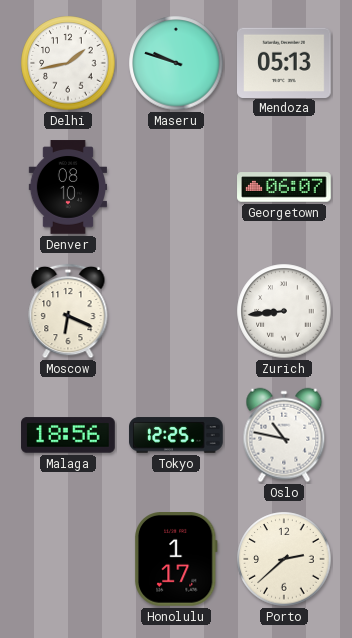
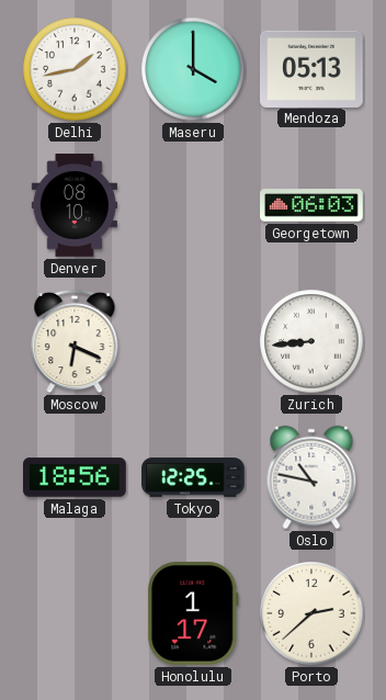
Maseru: 9:48 -> 4:00 (193, 69)
Georgetown: 06:07 -> 06:03 (311, 205)
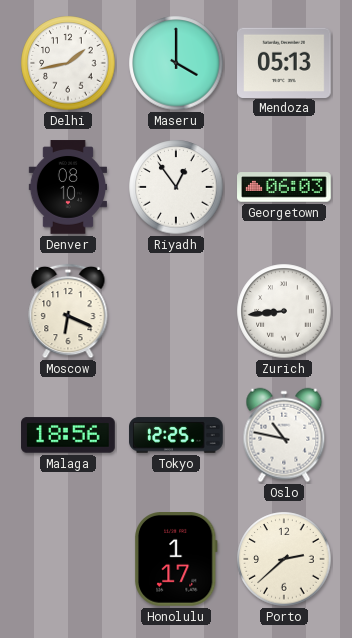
Riyadh: none -> 12:54 (176, 187)
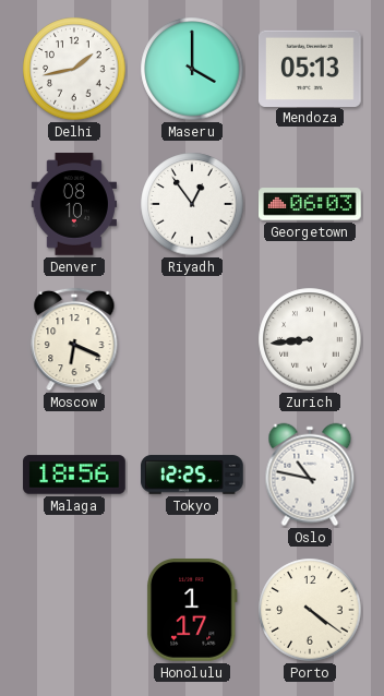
Porto: 2:38 -> 4:21 (310, 610)
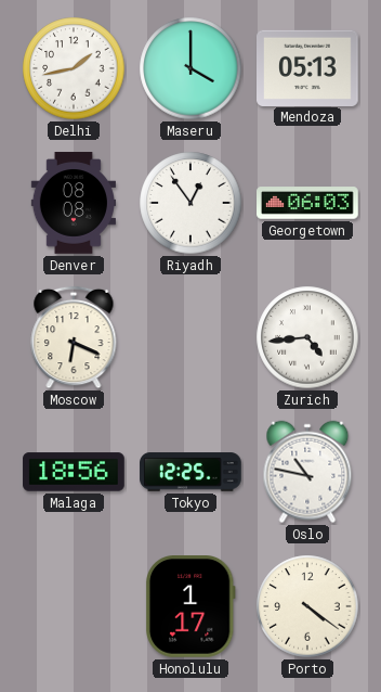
Denver: 08:10 -> 08:08 (73, 203)
Zurich: 8:44 -> 4:44 (307, 337)
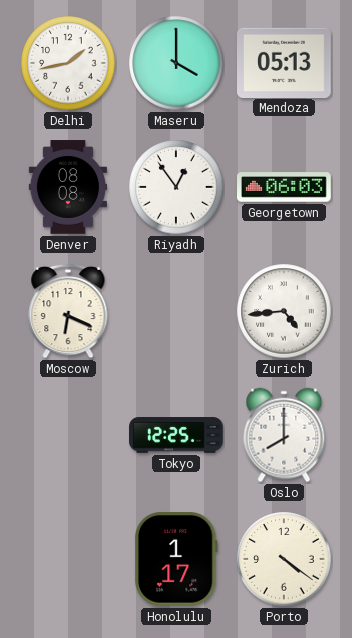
Malaga: 18:56 -> none (74, 472)
Oslo: 10:47 -> 8:00 (284, 435)
